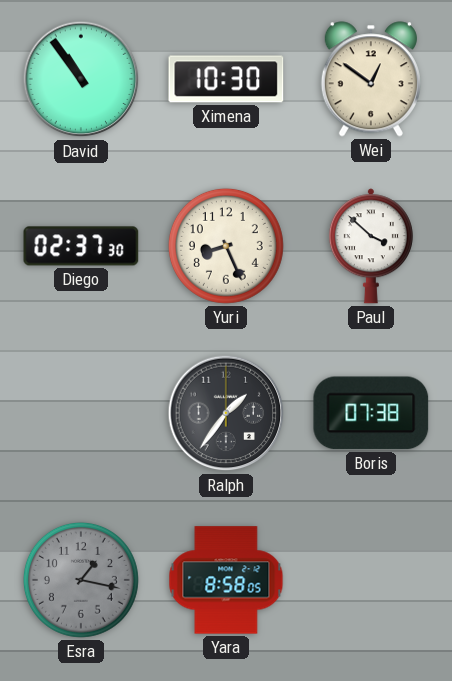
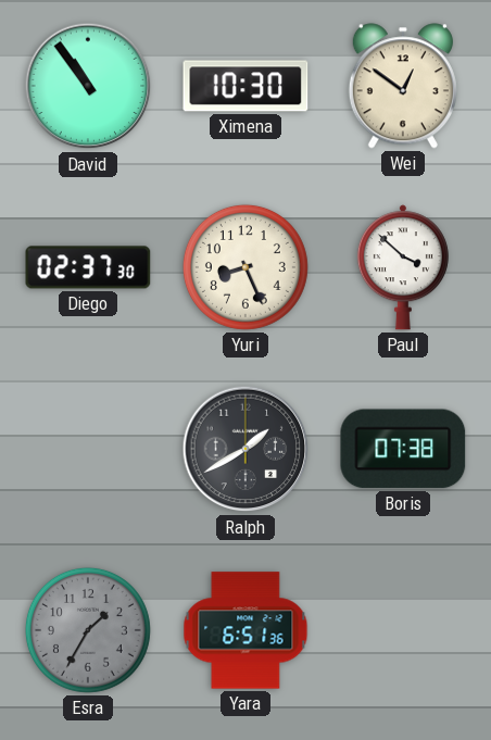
Ralph: 1:36 -> 1:40 (246, 449)
Esra: 1:17 -> 1:35 (88, 630)
Yara: 8:58 -> 6:51 (246, 630)
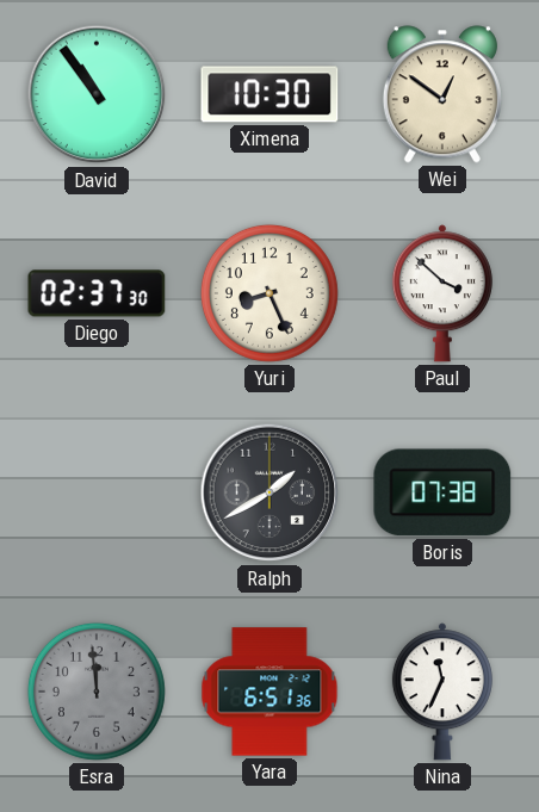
Esra: 1:35 -> 11:59 (97, 692)
Nina: none -> 11:34 (442, 692)
